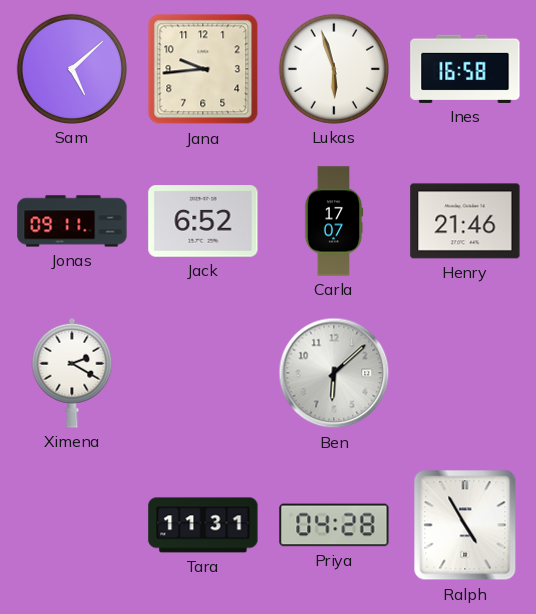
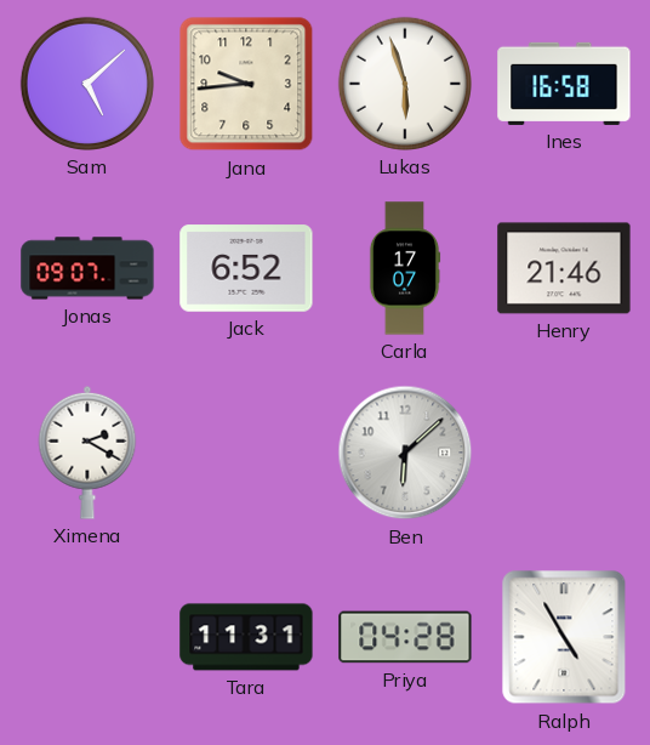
Jonas: 09:11 -> 09:07 (87, 268)
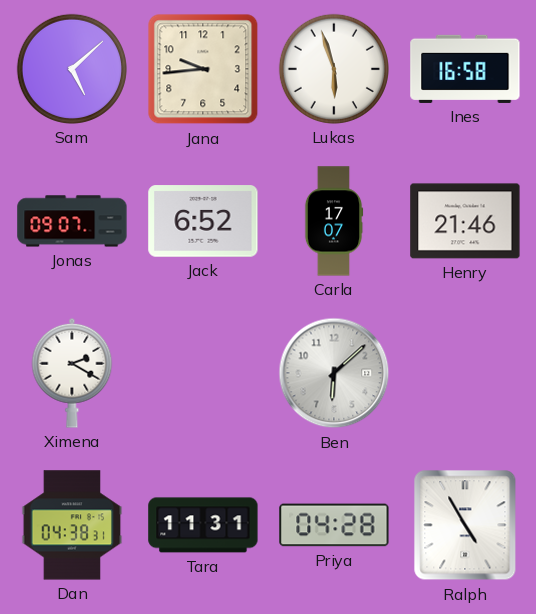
Dan: none -> 04:38 (72, 525)
